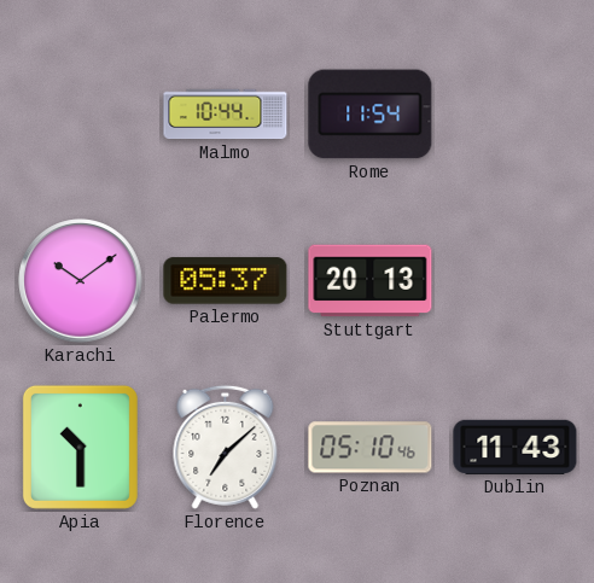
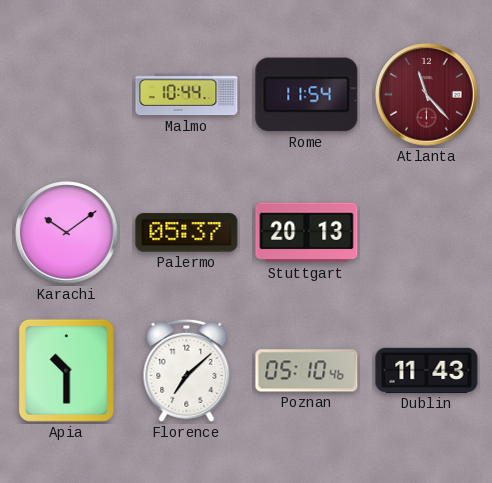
Atlanta: none -> 11:23 (427, 95)
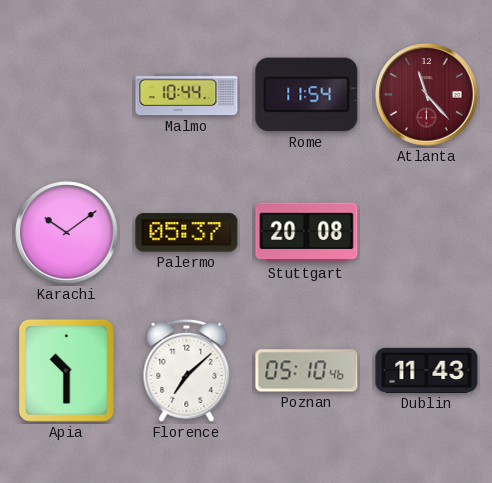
Stuttgart: 20:13 -> 20:08 (307, 233)
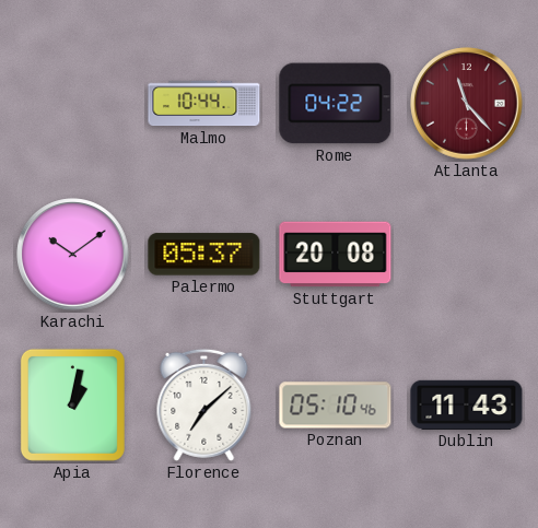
Rome: 11:54 -> 04:22 (336, 104)
Apia: 10:30 -> 1:02 (72, 404)
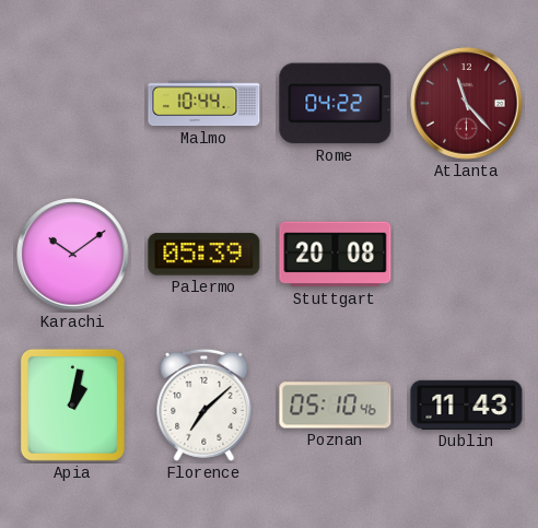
Palermo: 05:37 -> 05:39 (204, 255)
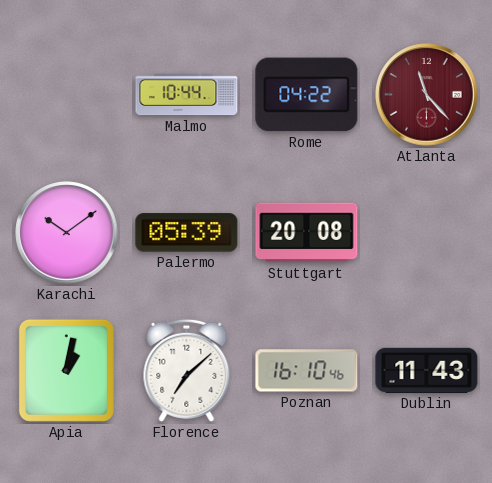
Poznan: 05:10 -> 16:10 (307, 371)
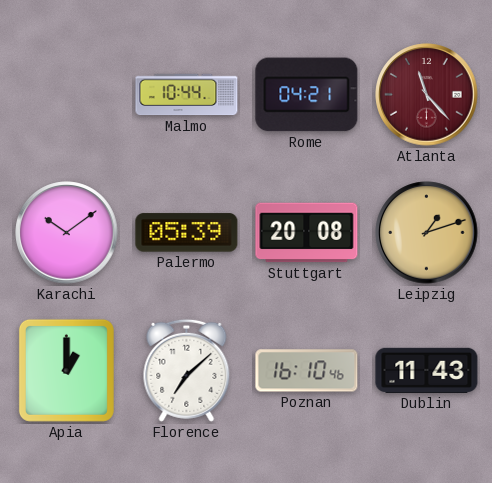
Rome: 04:22 -> 04:21 (307, 95)
Leipzig: none -> 1:12 (427, 233)
Apia: 1:02 -> 1:00 (66, 370)
